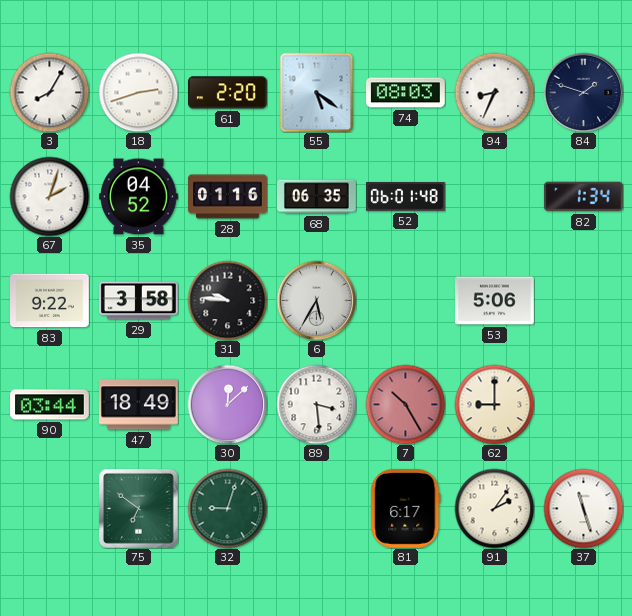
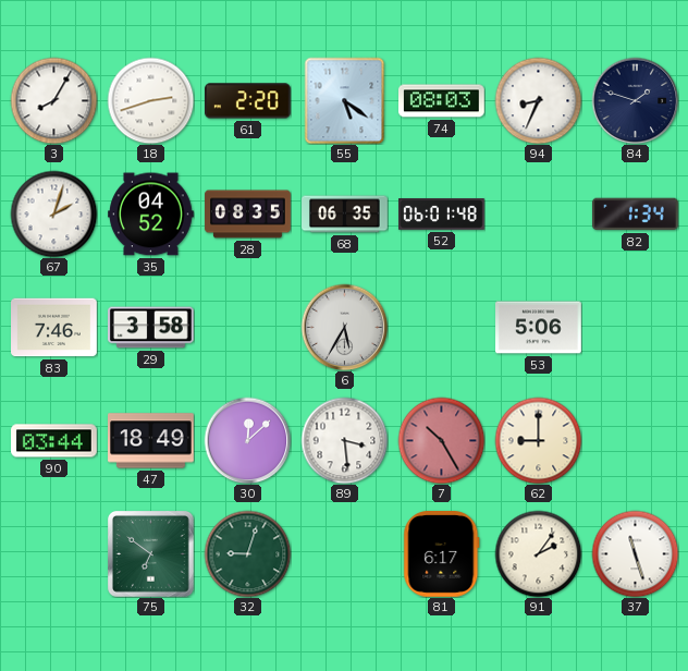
28: 01:16 -> 08:35 (248, 215)
83: 9:22 -> 7:46 (54, 328)
31: 9:46 -> none (227, 300)
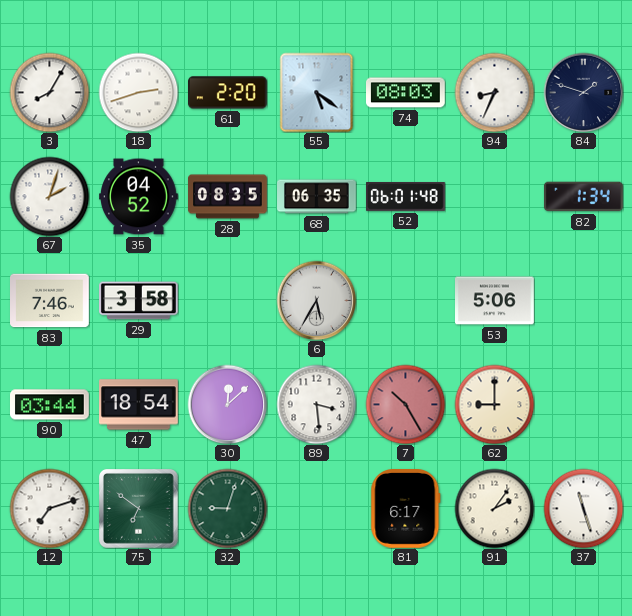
47: 18:49 -> 18:54 (139, 405)
12: none -> 7:12 (49, 508)
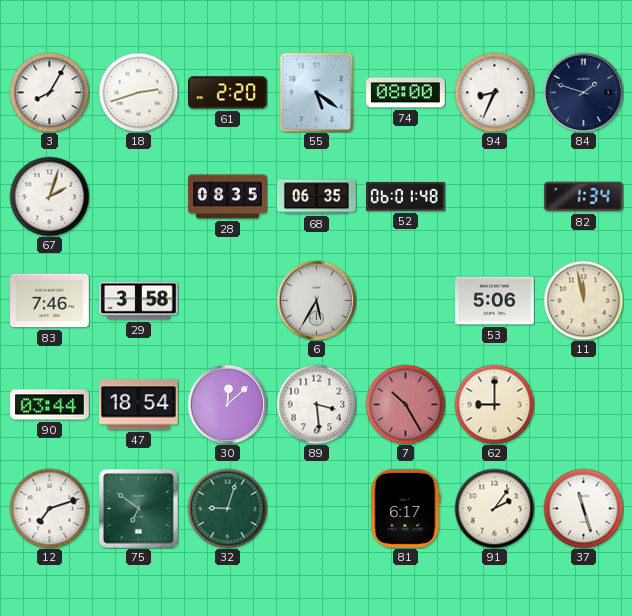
74: 08:03 -> 08:00 (406, 93)
35: 04:52 -> none (139, 197)
11: none -> 11:58 (583, 300)
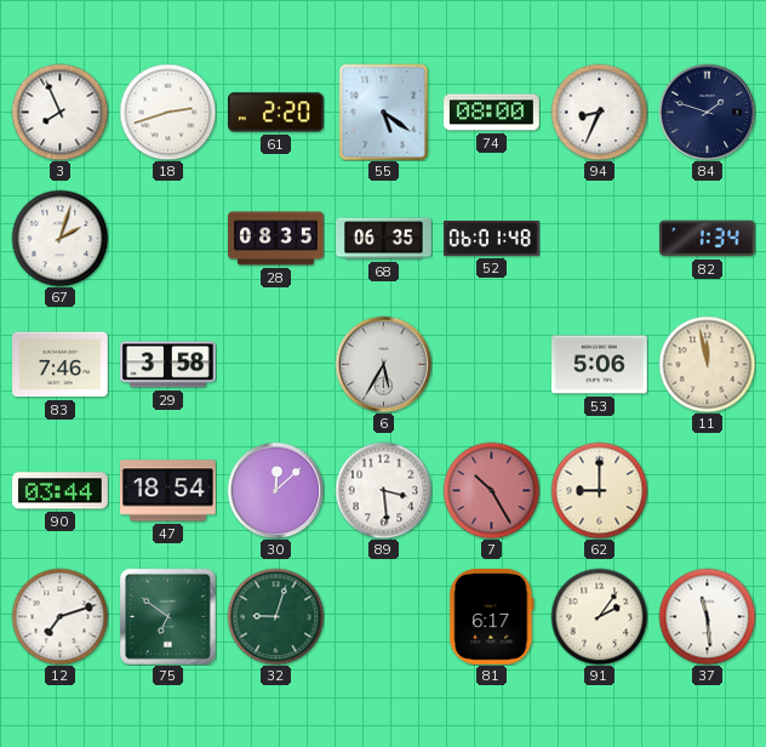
3: 8:05 -> 7:56 (59, 112)
37: 11:27 -> 11:29 (707, 616)
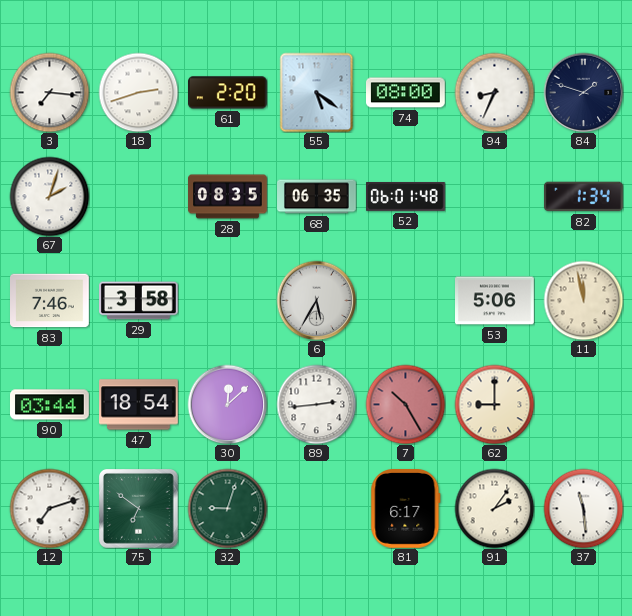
3: 7:56 -> 7:16 (49, 92)
89: 3:29 -> 2:44 (316, 404)
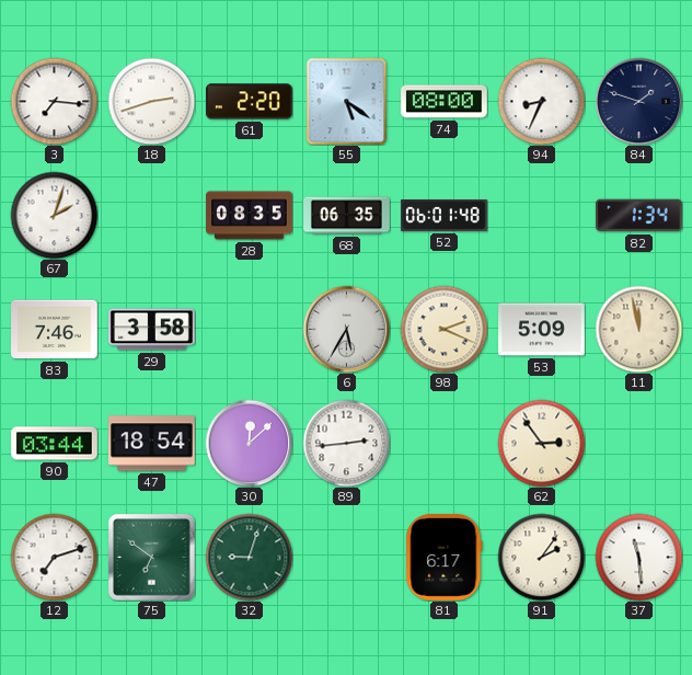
98: none -> 2:19 (443, 329)
53: 5:06 -> 5:09 (542, 330)
7: 10:25 -> none (405, 404)
62: 9:00 -> 2:54 (541, 443)
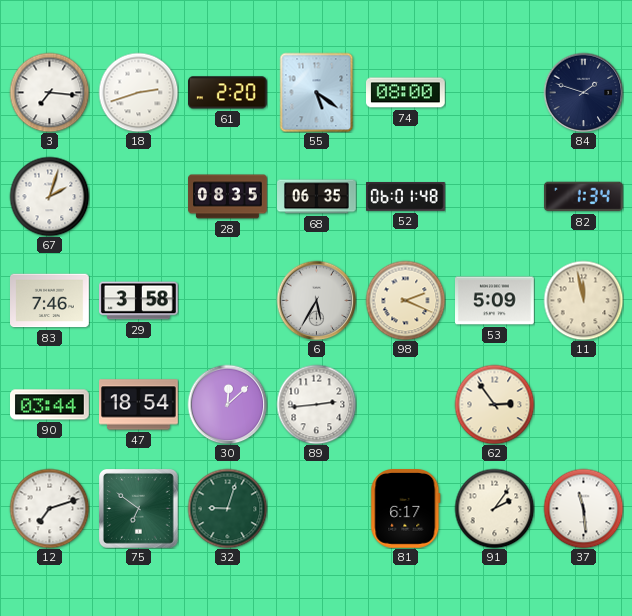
94: 8:34 -> none (541, 101)
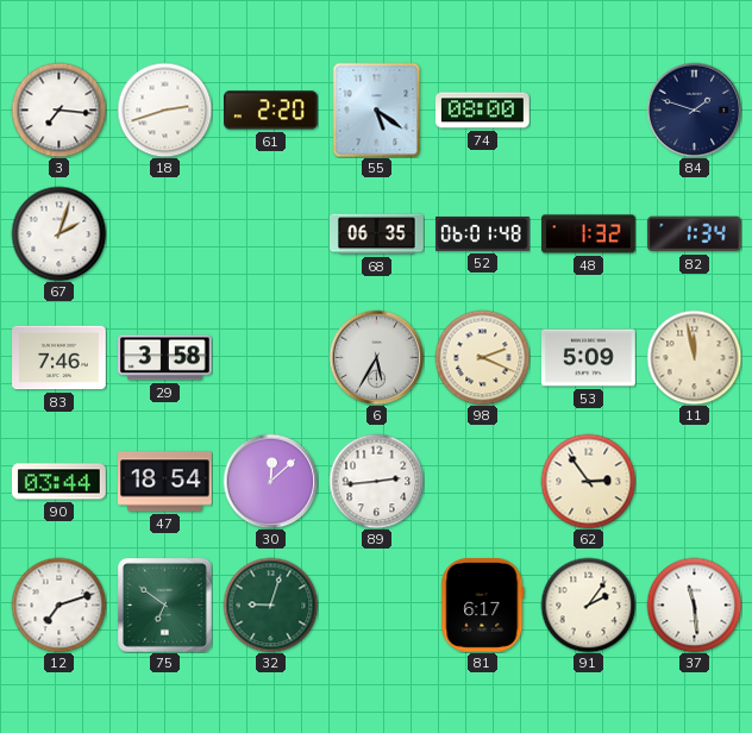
28: 08:35 -> none (228, 197)
48: none -> 1:32 (589, 234)
